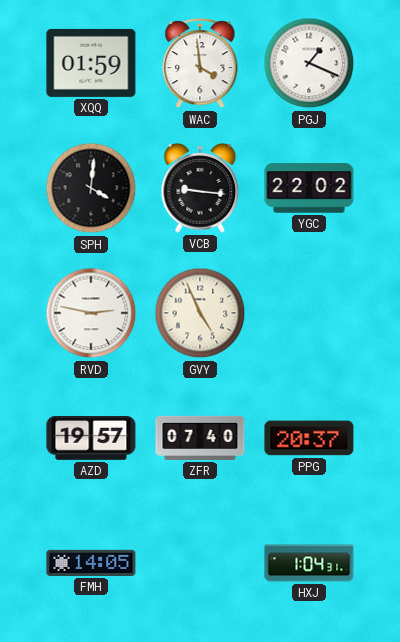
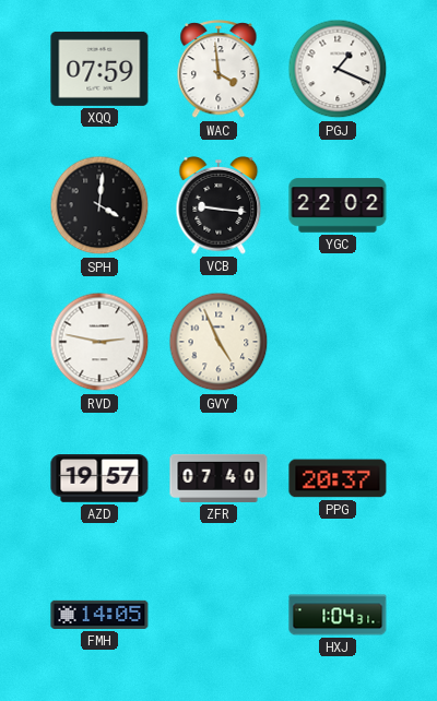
XQQ: 01:59 -> 07:59 (99, 69)
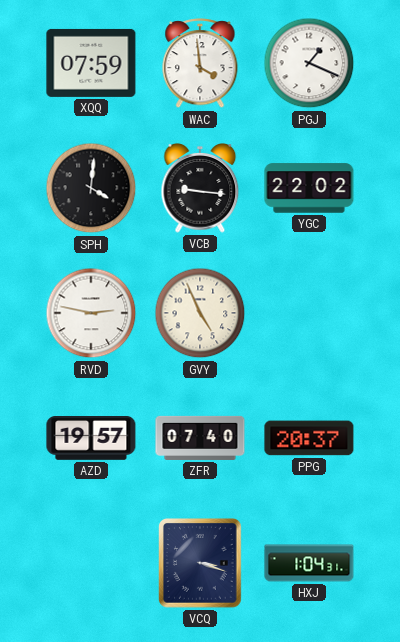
FMH: 14:05 -> none (99, 615)
VCQ: none -> 3:18 (201, 564)
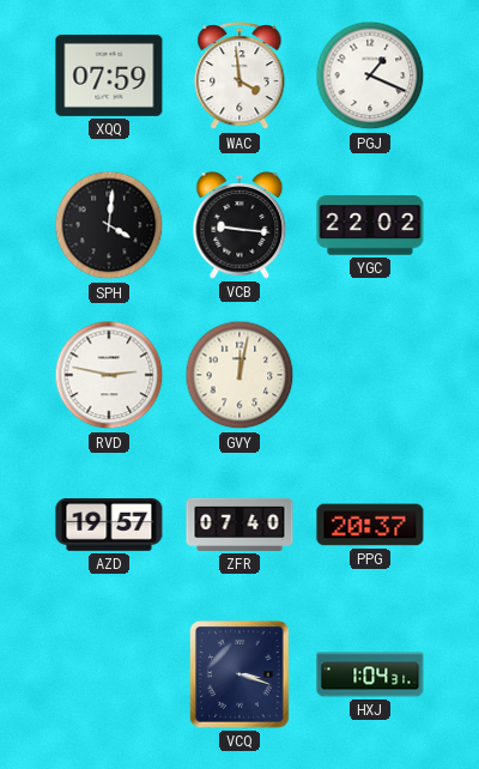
GVY: 4:56 -> 12:02 (239, 375)
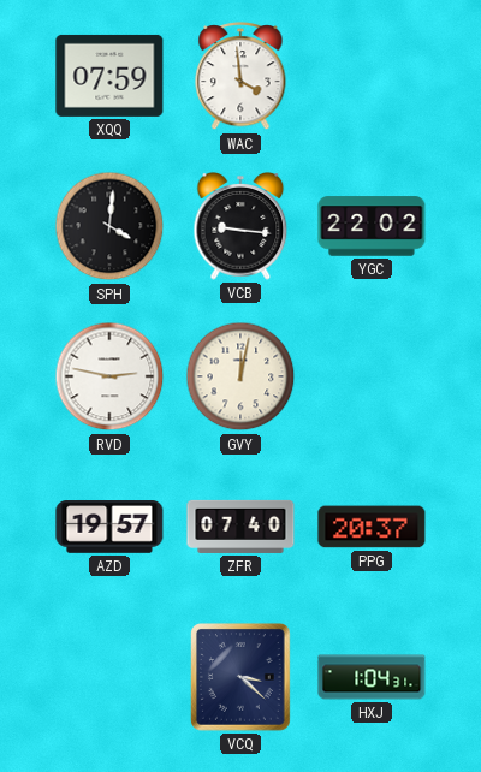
PGJ: 1:19 -> none (370, 75)
VCQ: 3:18 -> 3:22 (242, 678)
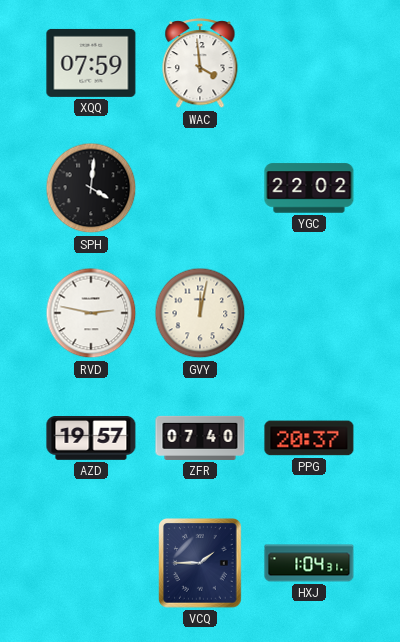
VCB: 9:16 -> none (240, 226)
VCQ: 3:22 -> 1:45 (201, 564)
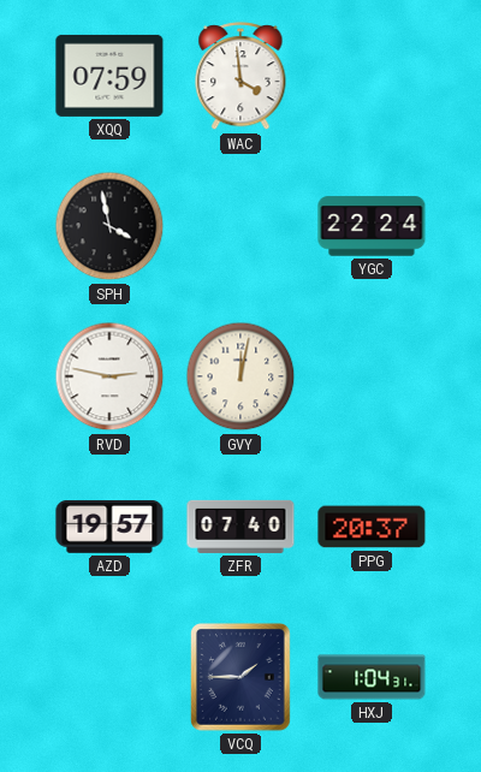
SPH: 4:01 -> 3:58 (109, 226)
YGC: 22:02 -> 22:24 (372, 226)
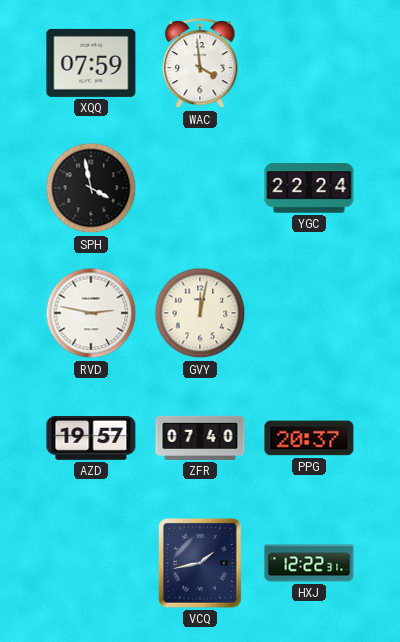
VCQ: 1:45 -> 1:43 (201, 564)
HXJ: 1:04 -> 12:22 (309, 563)
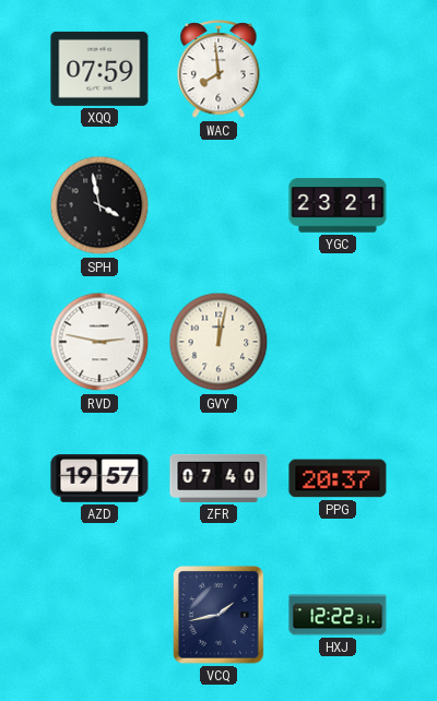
WAC: 3:59 -> 7:59 (218, 70)
YGC: 22:24 -> 23:21 (338, 205)
